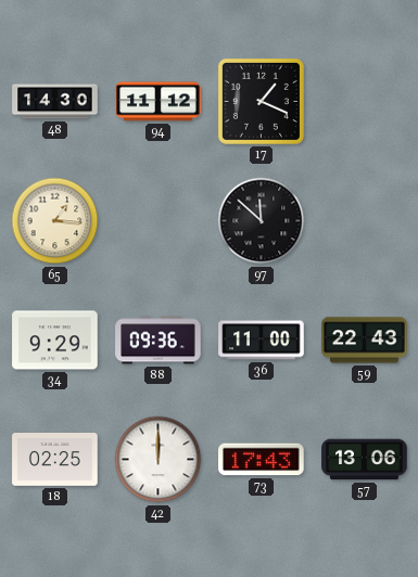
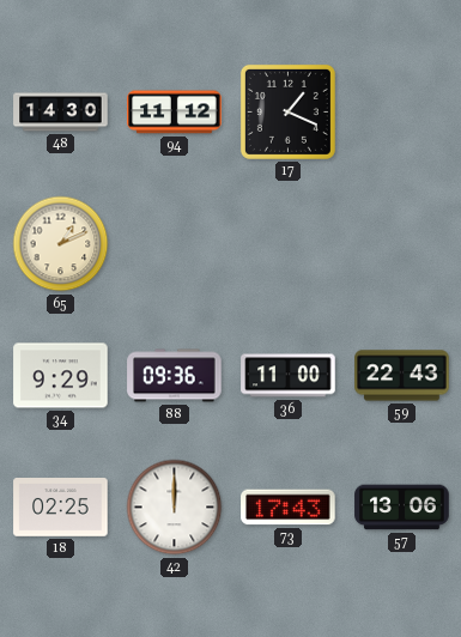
65: 1:16 -> 1:11 (61, 244)
97: 11:52 -> none (262, 221)
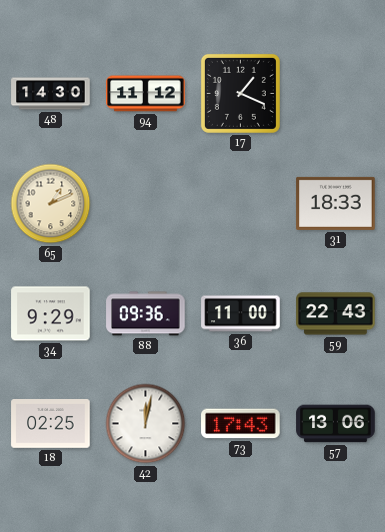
31: none -> 18:33 (336, 203)
42: 12:00 -> 12:02 (146, 424)
